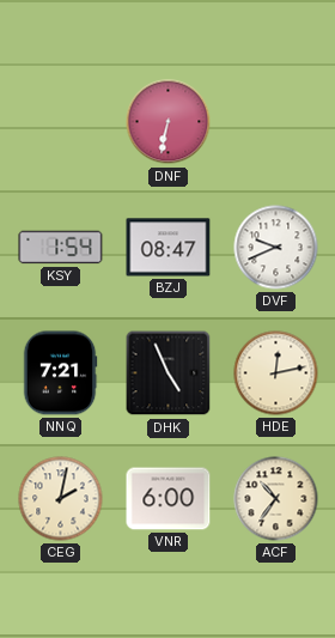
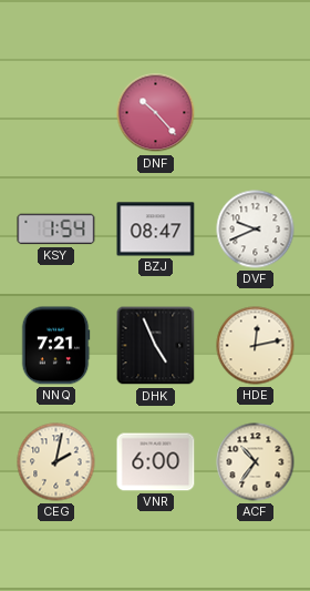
DNF: 6:32 -> 10:23 (156, 113)
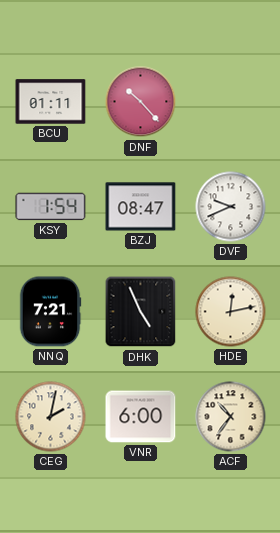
BCU: none -> 01:11 (51, 102)
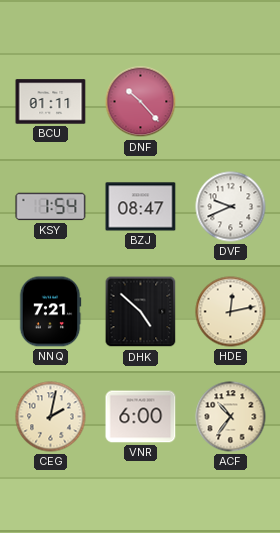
DHK: 4:56 -> 4:52 (141, 312)
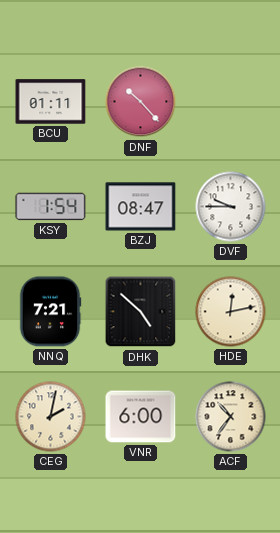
DVF: 9:41 -> 9:45 (231, 207)
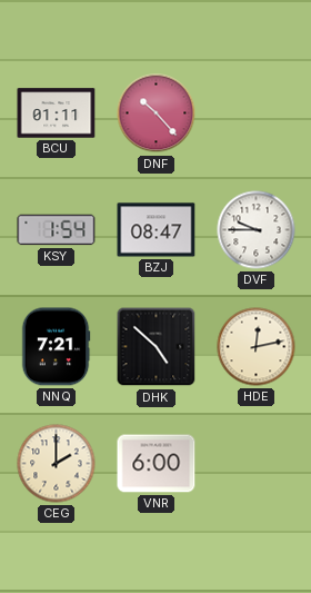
CEG: 2:02 -> 2:00 (57, 464)
ACF: 10:36 -> none (231, 417)
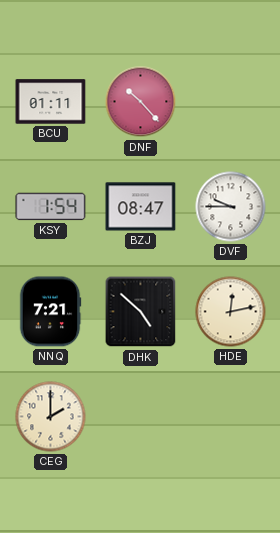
VNR: 6:00 -> none (157, 464)
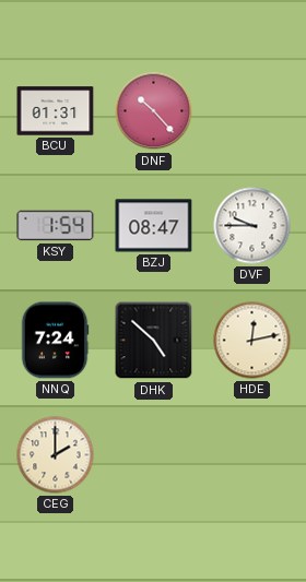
BCU: 01:11 -> 01:31 (56, 111)
NNQ: 7:21 -> 7:24 (55, 341)
